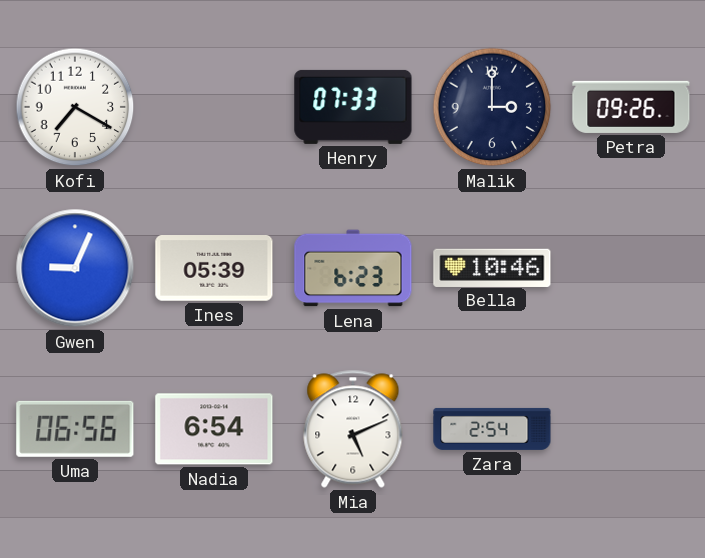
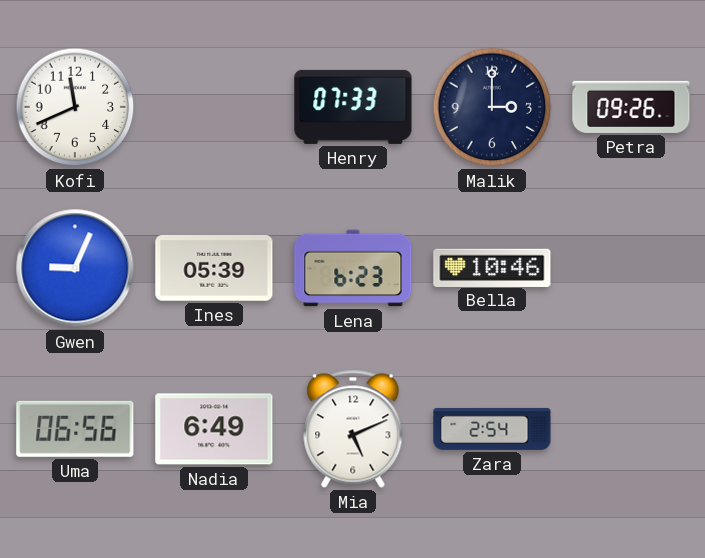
Kofi: 7:20 -> 11:41 (75, 107)
Nadia: 6:54 -> 6:49 (214, 429)
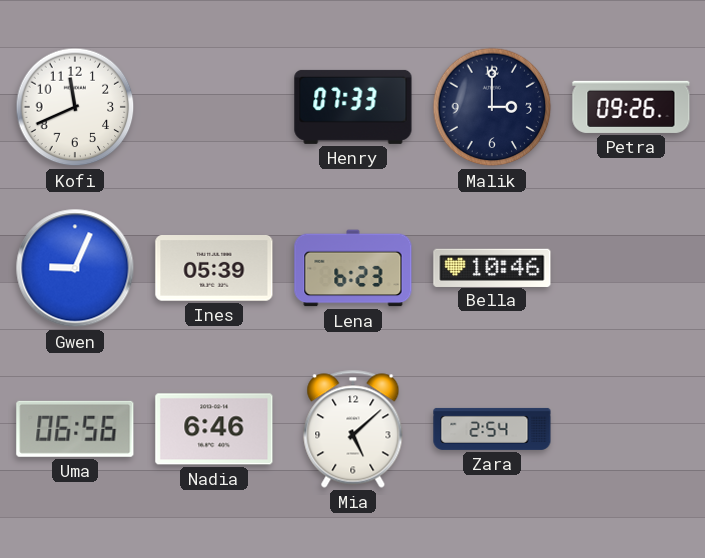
Nadia: 6:49 -> 6:46 (214, 429)
Mia: 5:11 -> 5:08 (353, 429)
